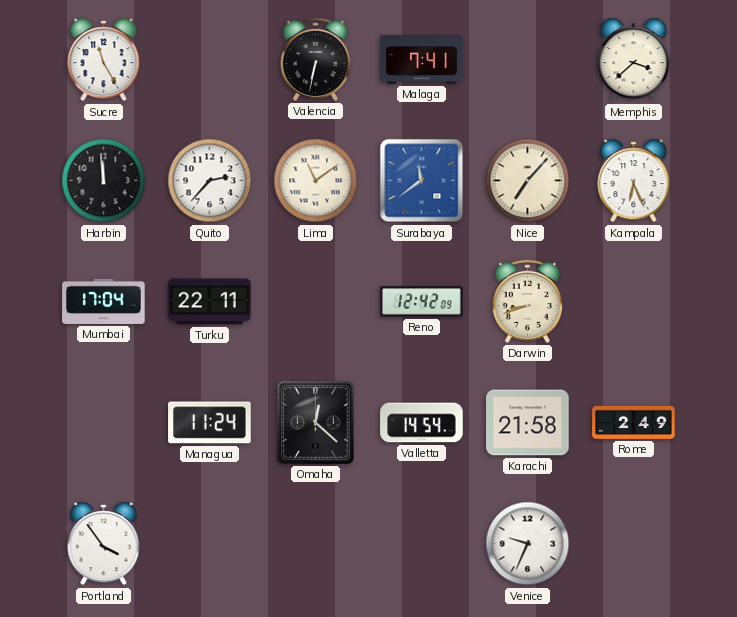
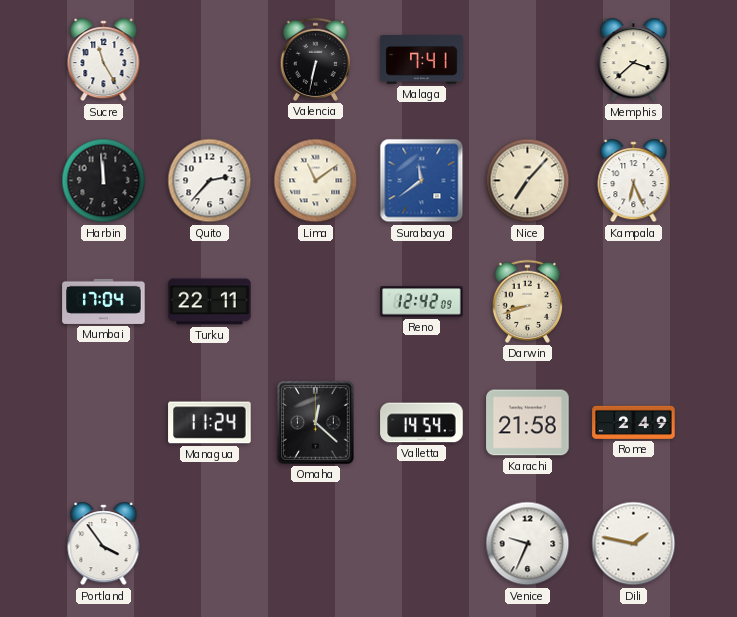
Dili: none -> 1:47 (634, 544)
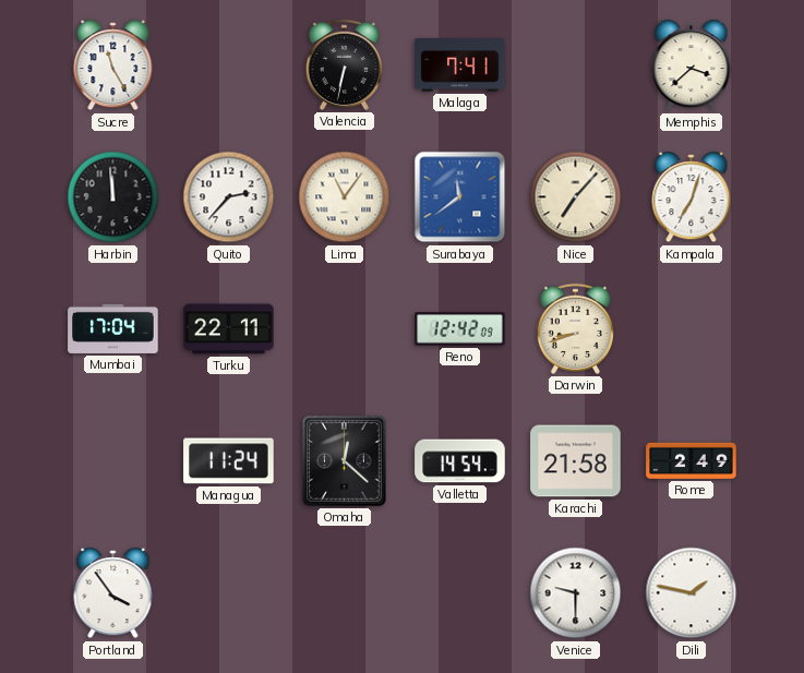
Lima: 11:09 -> 11:06 (345, 197)
Kampala: 6:26 -> 7:03 (692, 197)
Venice: 9:34 -> 9:30 (576, 593)
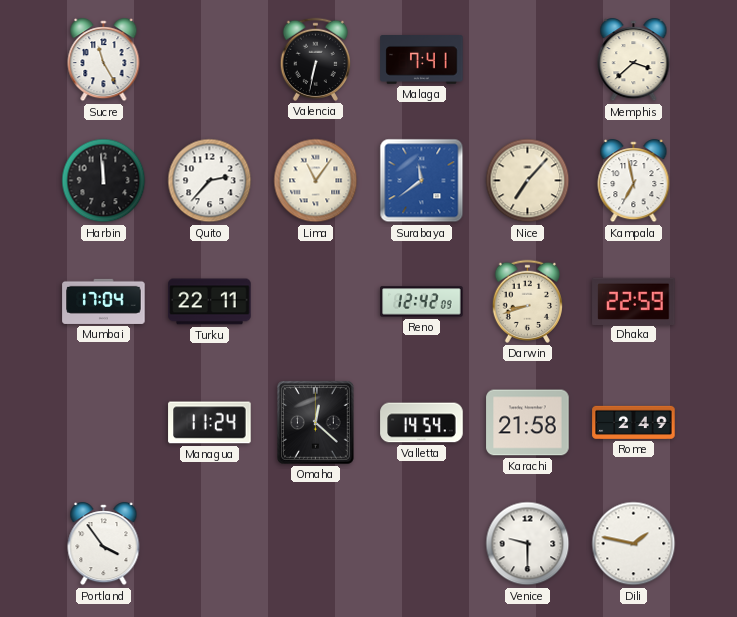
Kampala: 7:03 -> 6:58 (634, 181)
Dhaka: none -> 22:59 (634, 301)
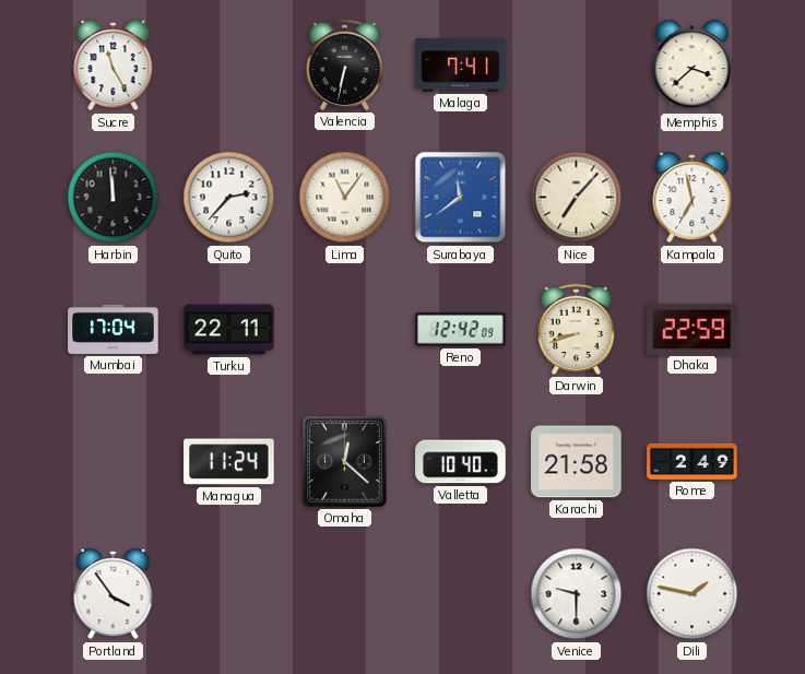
Valletta: 14:54 -> 10:40 (461, 462)
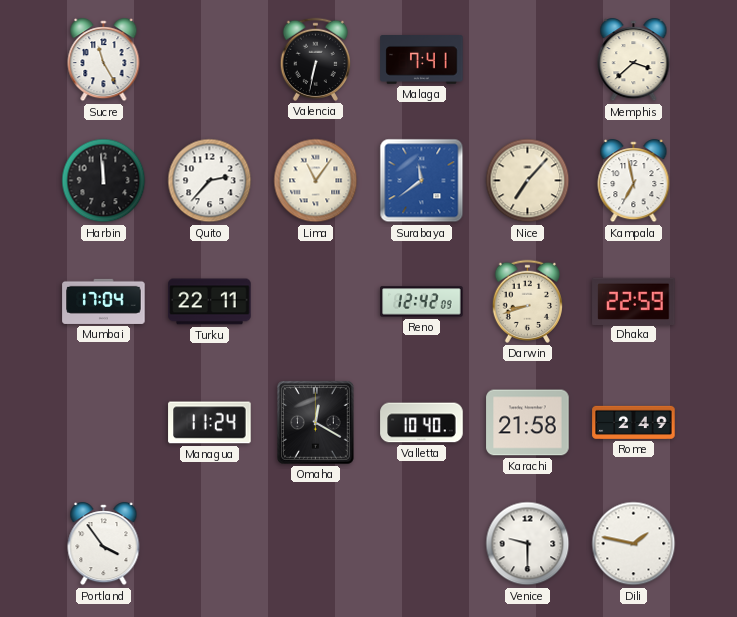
Omaha: 12:22 -> 12:20 (316, 423)
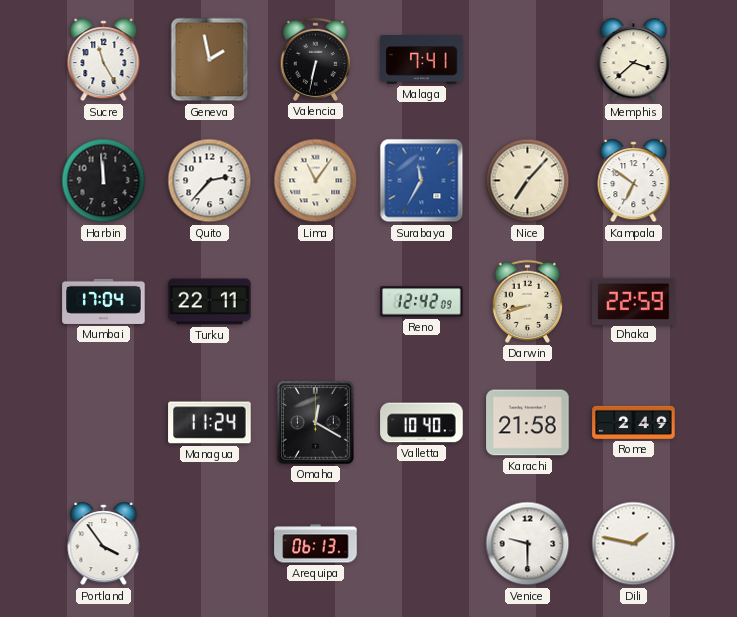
Geneva: none -> 1:58 (210, 60)
Surabaya: 11:39 -> 11:35 (422, 181)
Kampala: 6:58 -> 6:51 (634, 181)
Arequipa: none -> 06:13 (316, 544)
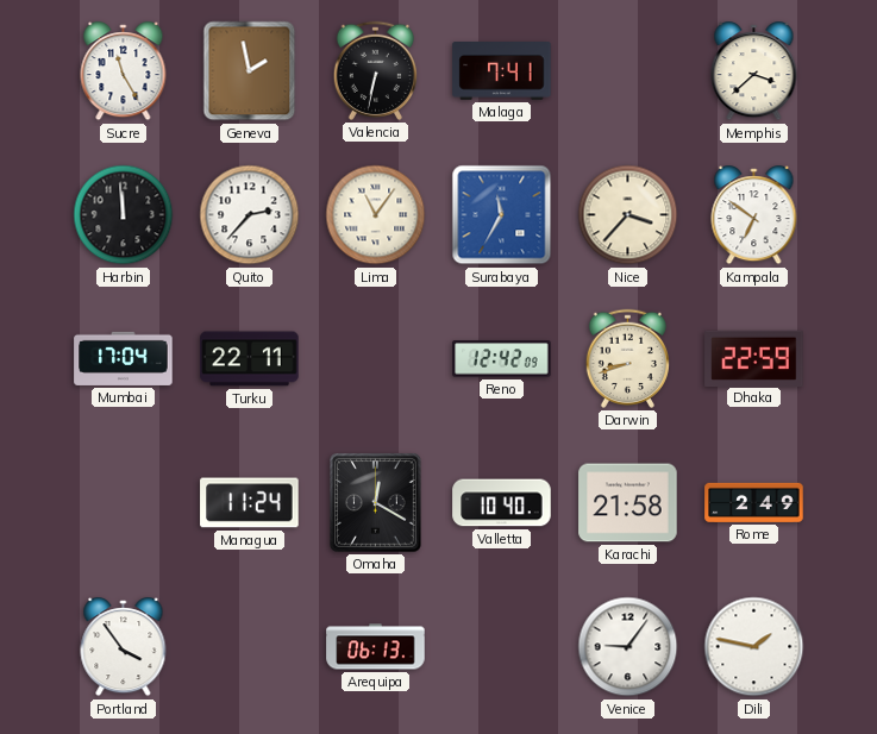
Nice: 7:07 -> 3:37 (628, 215)
Venice: 9:30 -> 9:06 (628, 647)
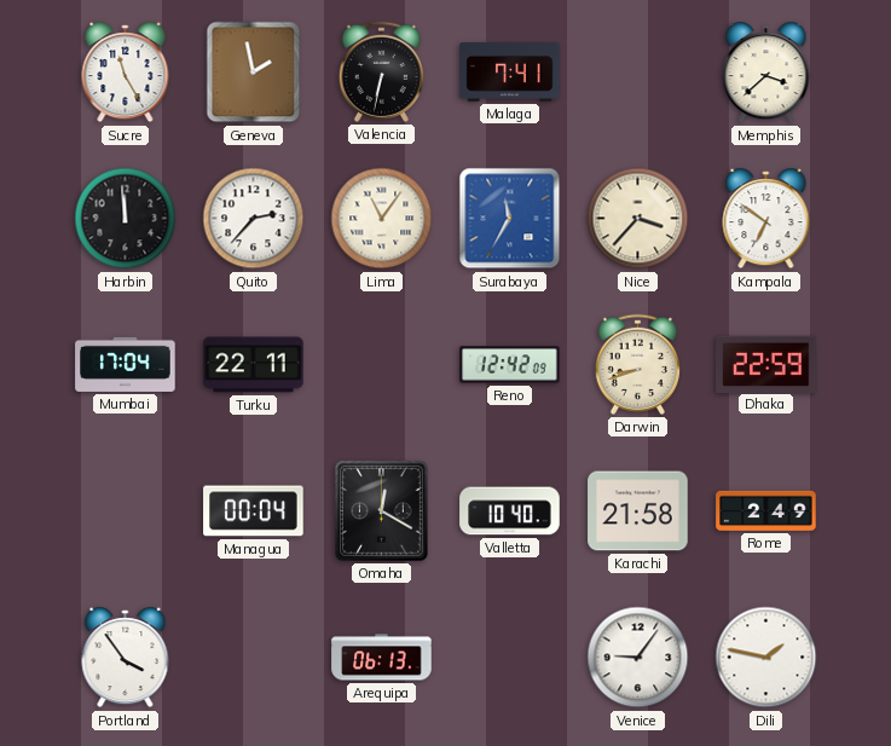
Managua: 11:24 -> 00:04 (254, 511)
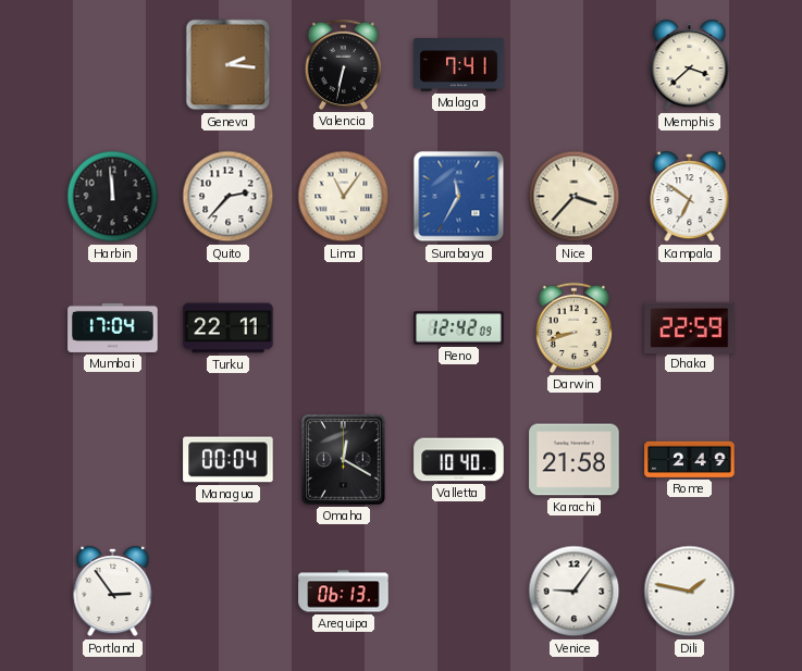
Sucre: 11:25 -> none (126, 73)
Geneva: 1:58 -> 2:16 (229, 65)
Portland: 3:54 -> 2:54 (113, 592)
